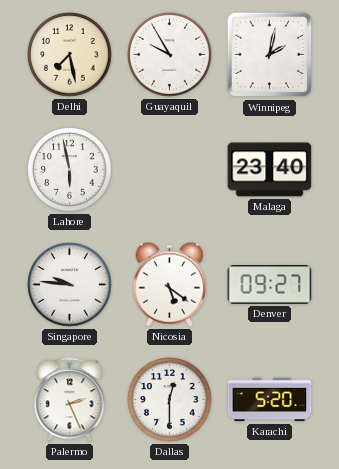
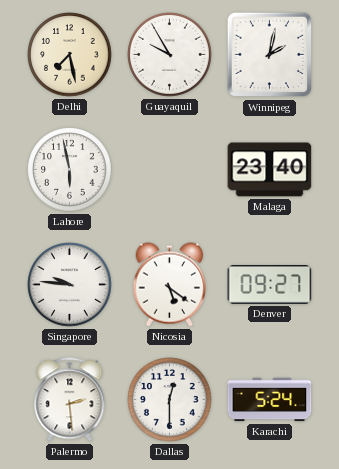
Palermo: 2:26 -> 2:29 (70, 400)
Karachi: 5:20 -> 5:24 (270, 400)
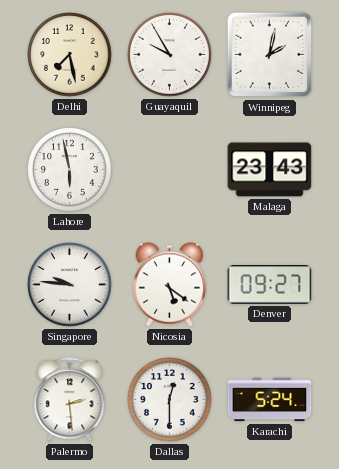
Malaga: 23:40 -> 23:43 (270, 170)
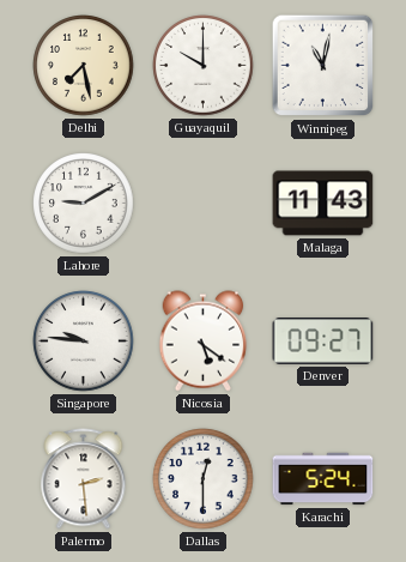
Guayaquil: 9:55 -> 10:00 (204, 66)
Winnipeg: 2:02 -> 11:02 (323, 66)
Lahore: 5:58 -> 9:10 (84, 204)
Malaga: 23:43 -> 11:43 (323, 204)
